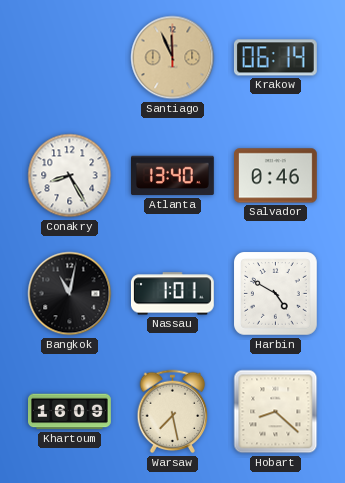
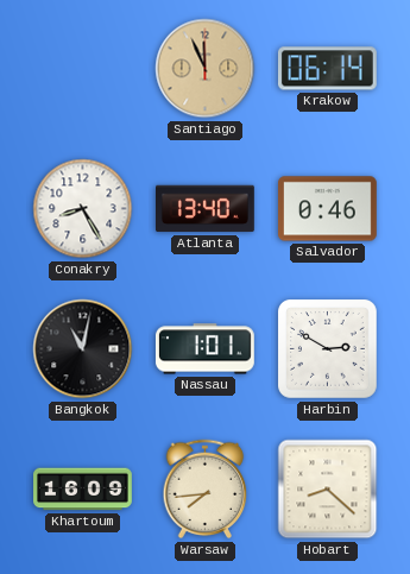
Harbin: 4:50 -> 2:50 (328, 349)
Warsaw: 7:28 -> 7:44 (206, 490)
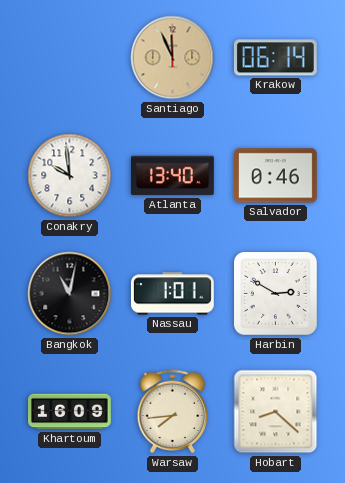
Conakry: 8:25 -> 9:59 (70, 176)
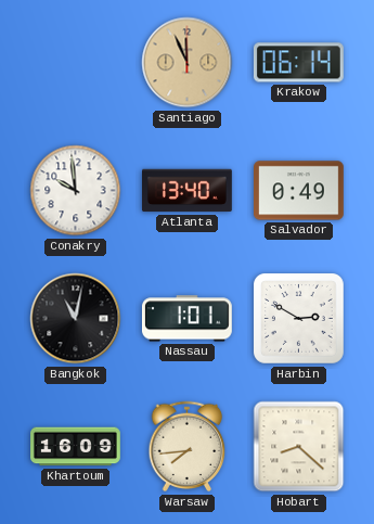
Salvador: 0:46 -> 0:49 (299, 191)
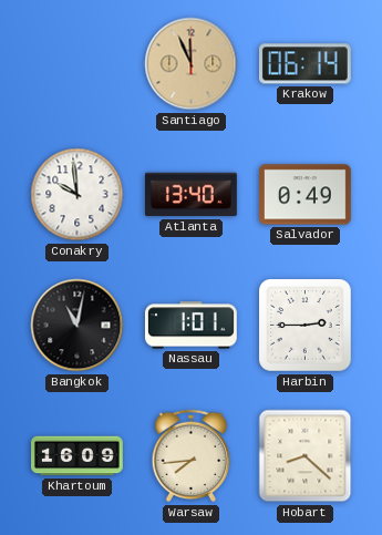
Harbin: 2:50 -> 2:45 (306, 326)
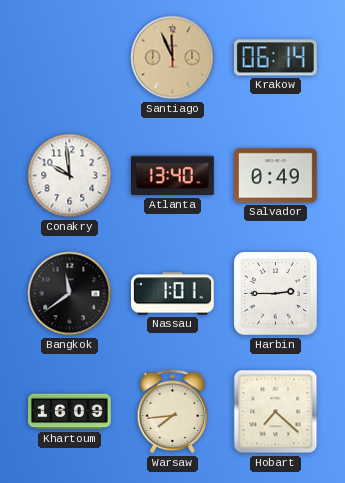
Bangkok: 11:02 -> 11:39 (70, 294)
Hobart: 8:22 -> 7:22 (276, 412)
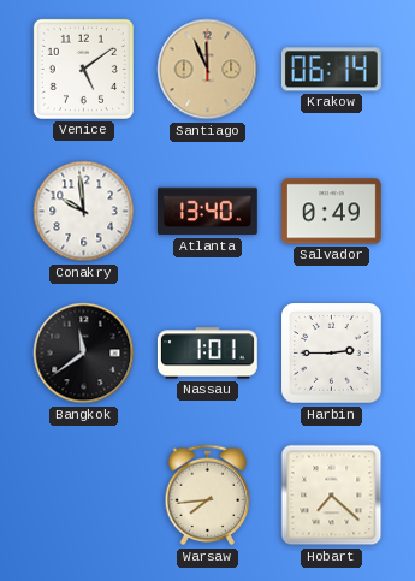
Venice: none -> 5:09 (83, 69)
Khartoum: 16:09 -> none (70, 412)
